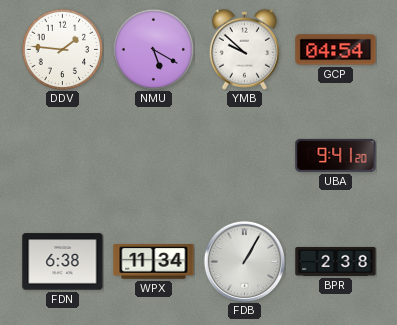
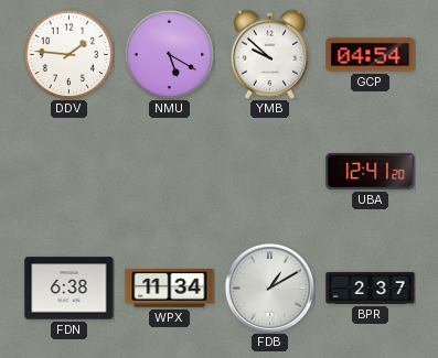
UBA: 9:41 -> 12:41 (371, 171)
FDB: 1:05 -> 1:10 (269, 288)
BPR: 2:38 -> 2:37 (371, 288)
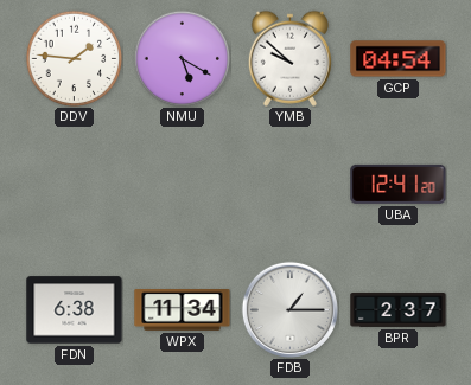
FDB: 1:10 -> 1:15 (289, 309)
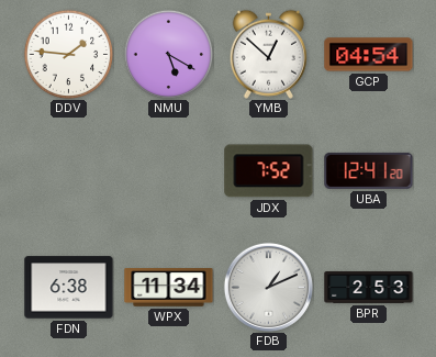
YMB: 9:52 -> 12:52 (268, 54)
JDX: none -> 7:52 (269, 171)
FDB: 1:15 -> 1:11 (268, 287)
BPR: 2:37 -> 2:53 (369, 287)
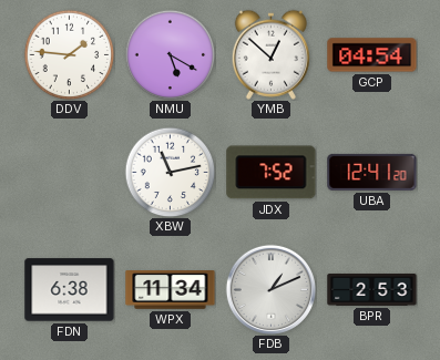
XBW: none -> 11:13 (170, 172)
